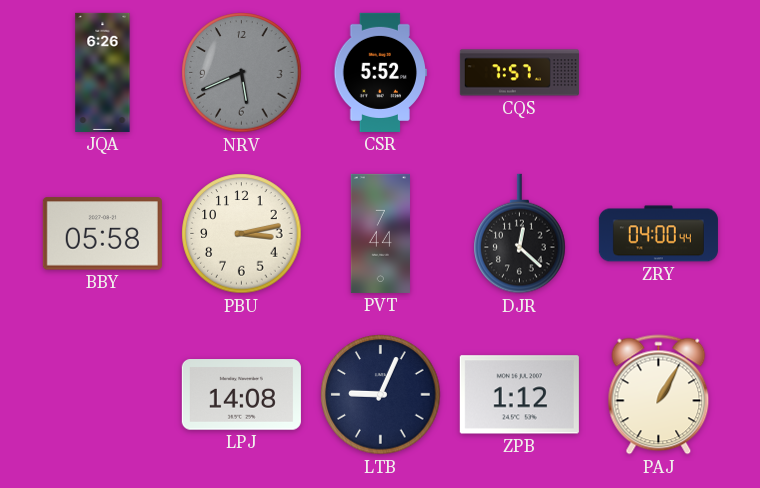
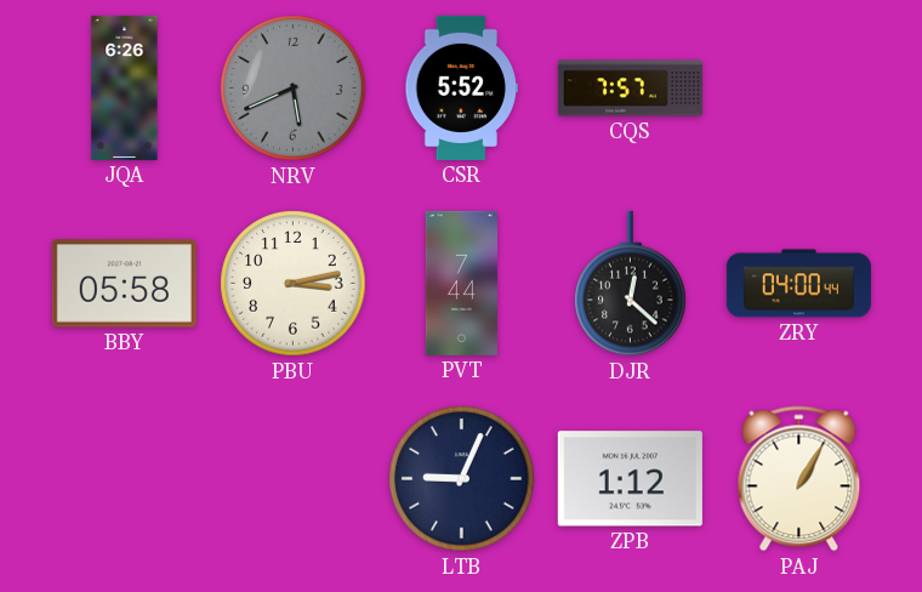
LPJ: 14:08 -> none (241, 395)
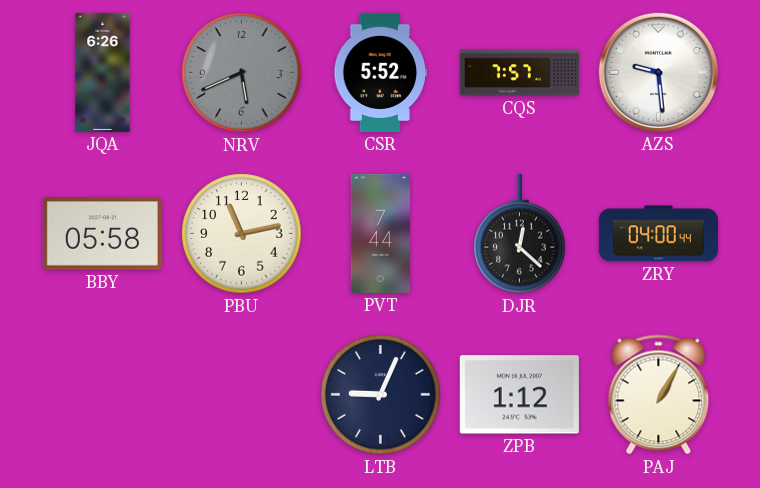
AZS: none -> 9:29 (658, 72)
PBU: 3:13 -> 11:13 (242, 234)
